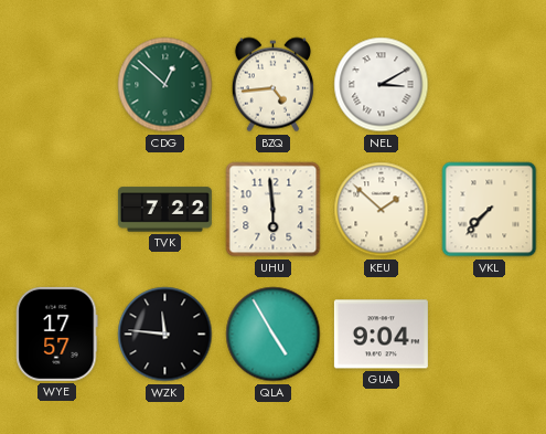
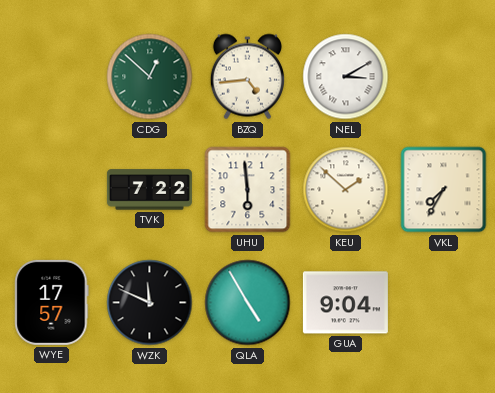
VKL: 7:37 -> 7:35 (444, 190)
WZK: 11:46 -> 11:49 (150, 303)
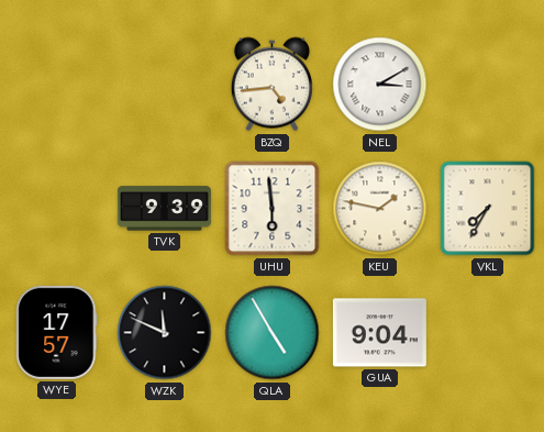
CDG: 12:52 -> none (150, 77)
TVK: 7:22 -> 9:39 (164, 209)
KEU: 1:52 -> 1:47 (380, 209)
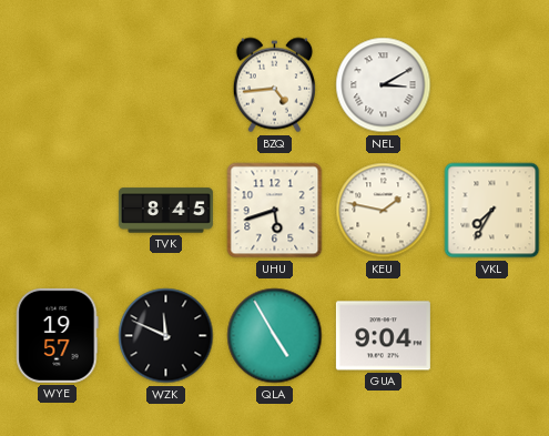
TVK: 9:39 -> 8:45 (165, 211)
UHU: 5:59 -> 5:42 (275, 211)
WYE: 17:57 -> 19:57 (58, 335)
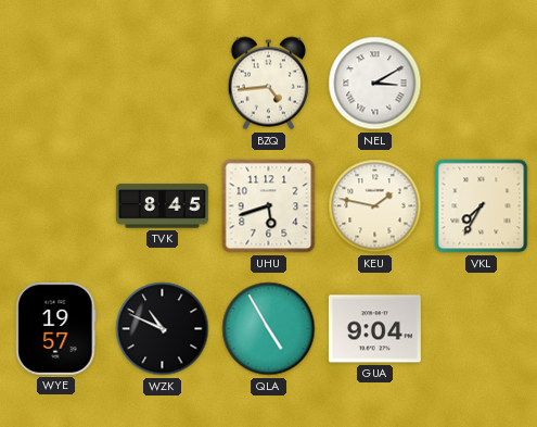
WZK: 11:49 -> 10:49 (163, 329)
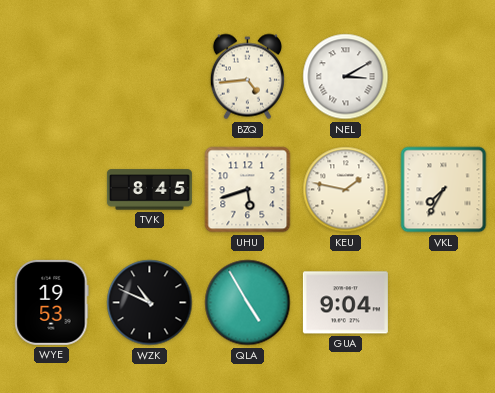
WYE: 19:57 -> 19:53 (52, 302)
